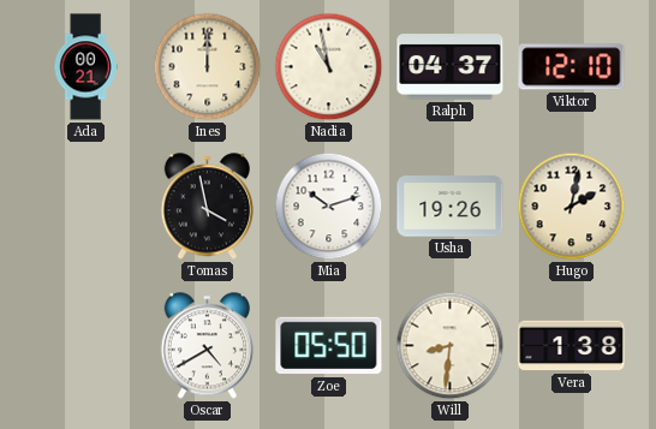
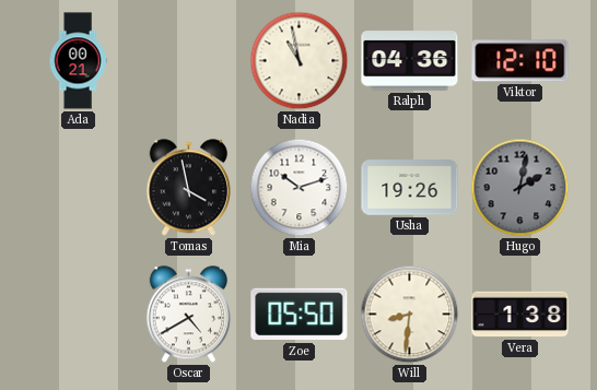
Ines: 12:00 -> none (208, 67)
Ralph: 04:37 -> 04:36 (410, 61)
Hugo dial: cream -> grey (520, 188)
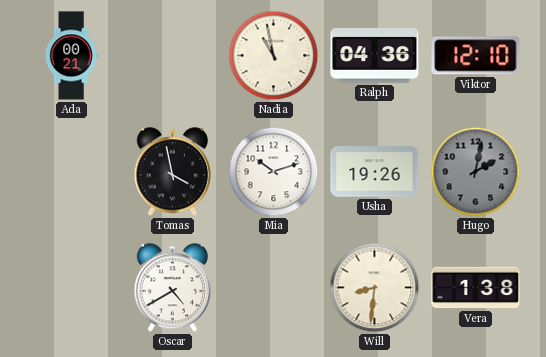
Zoe: 05:50 -> none (300, 315)
